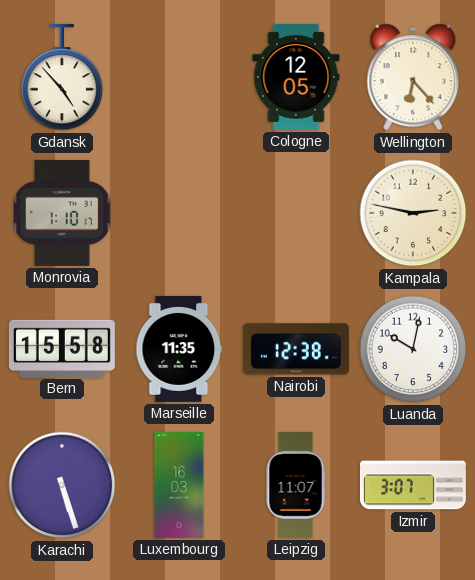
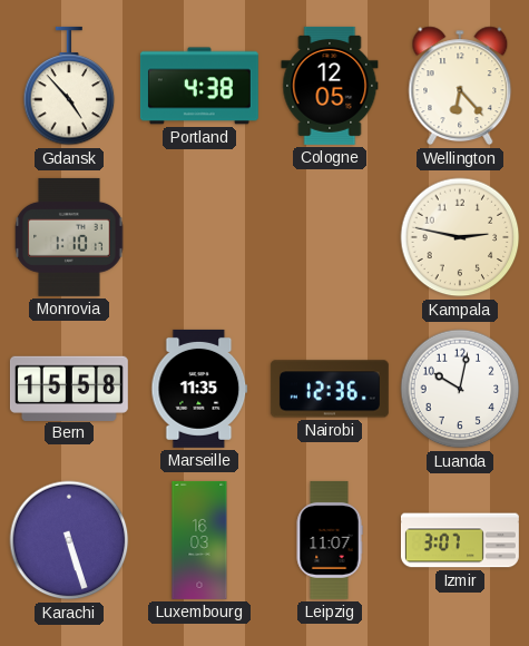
Portland: none -> 4:38 (199, 86)
Nairobi: 12:38 -> 12:36 (330, 389)
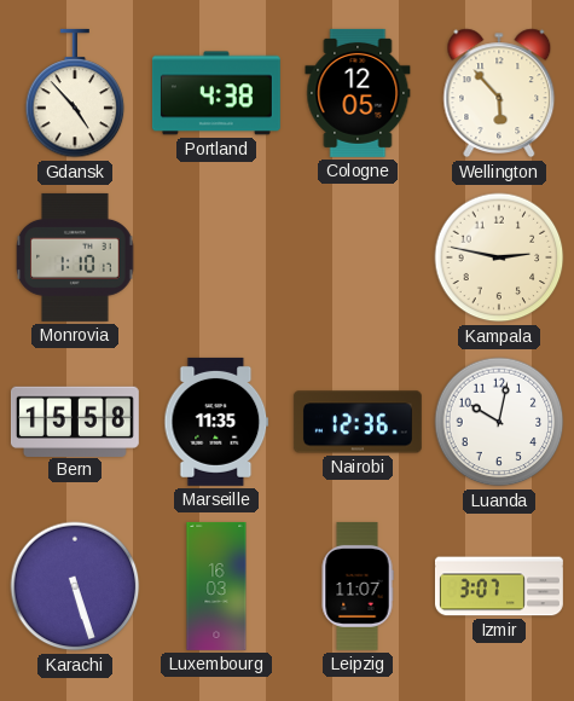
Wellington: 6:23 -> 5:53 (499, 93)
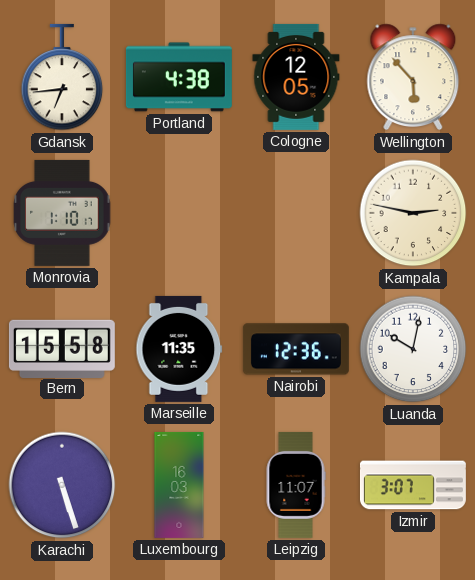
Gdansk: 4:53 -> 6:44 (62, 77)
